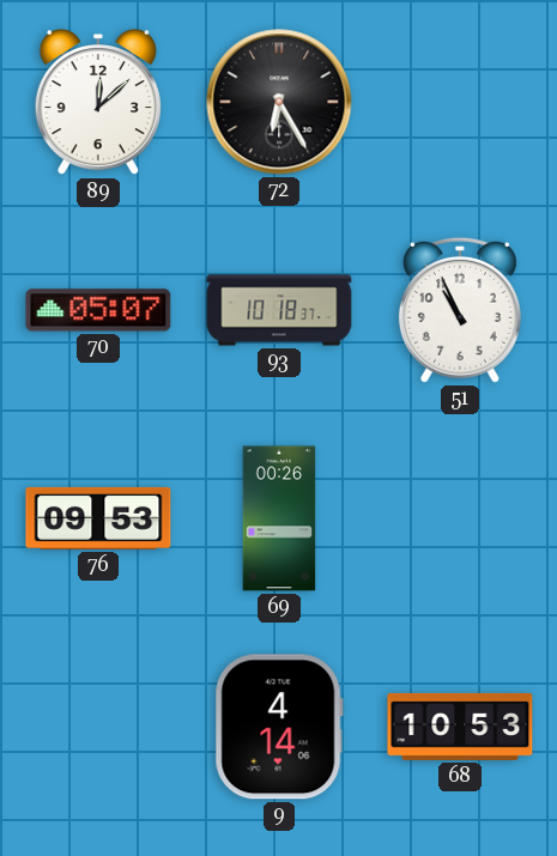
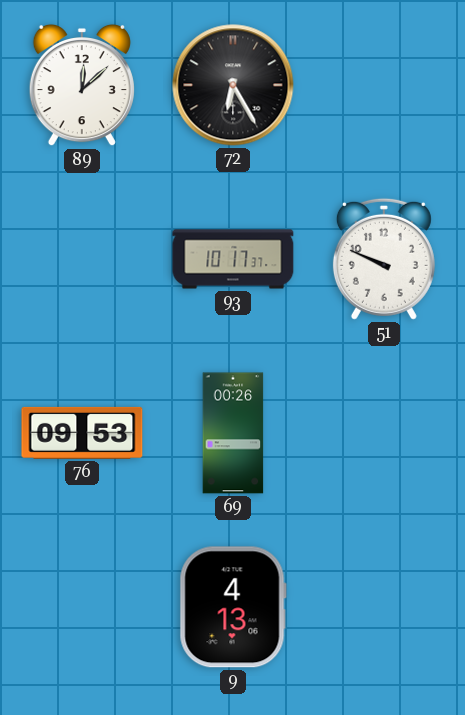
70: 05:07 -> none (98, 310)
93: 10:18 -> 10:17 (233, 259)
51: 10:56 -> 9:49 (384, 259)
9: 4:14 -> 4:13 (233, 607)
68: 10:53 -> none (460, 727)
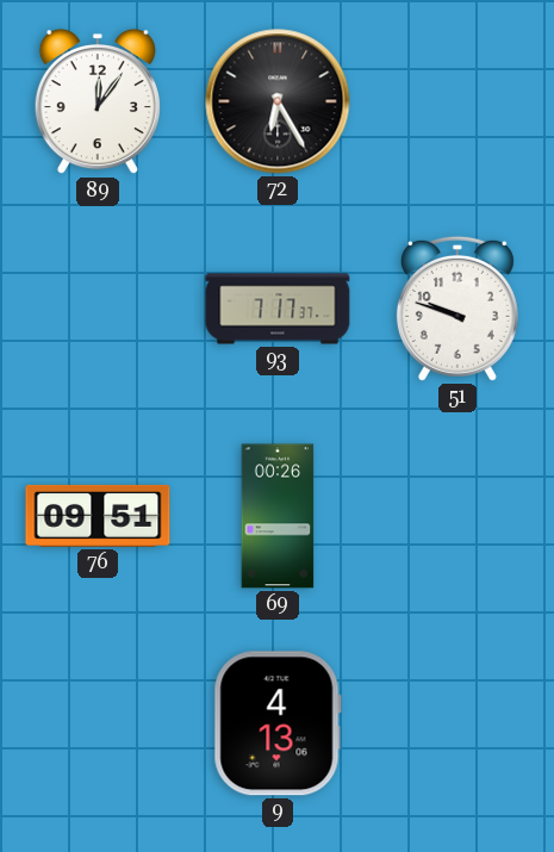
89: 12:08 -> 12:06 (98, 101)
93: 10:17 -> 7:17 (278, 309)
51: 9:49 -> 9:48 (457, 309)
76: 09:53 -> 09:51 (98, 516)
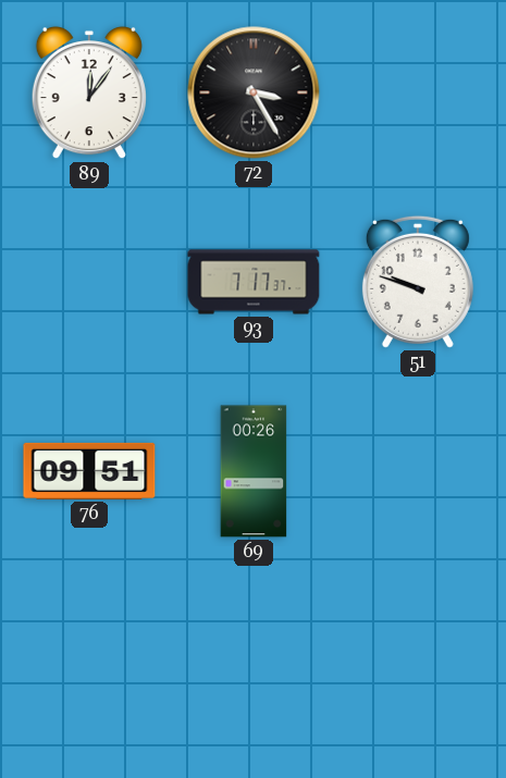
72: 6:25 -> 3:25 (254, 92)
9: 4:13 -> none (278, 723)
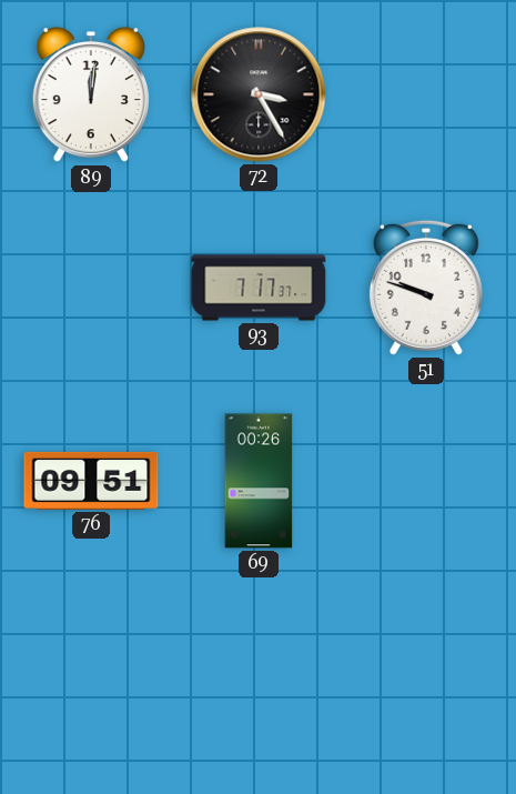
89: 12:06 -> 12:01 (91, 94)
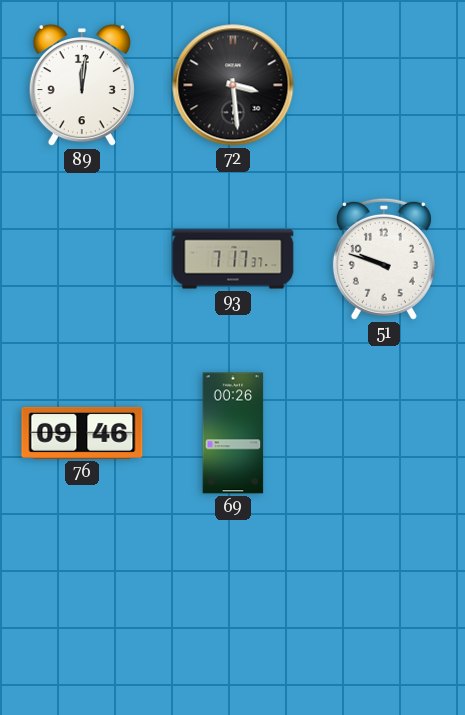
72: 3:25 -> 3:29 (233, 85)
76: 09:51 -> 09:46 (82, 433)
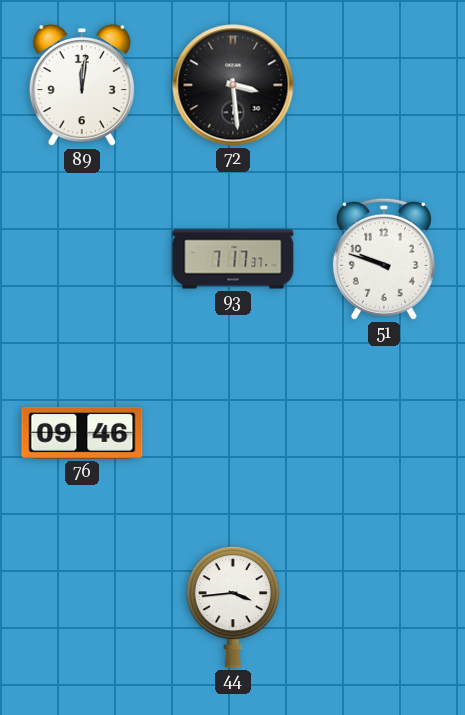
69: 00:26 -> none (233, 433)
44: none -> 3:44 (232, 607)
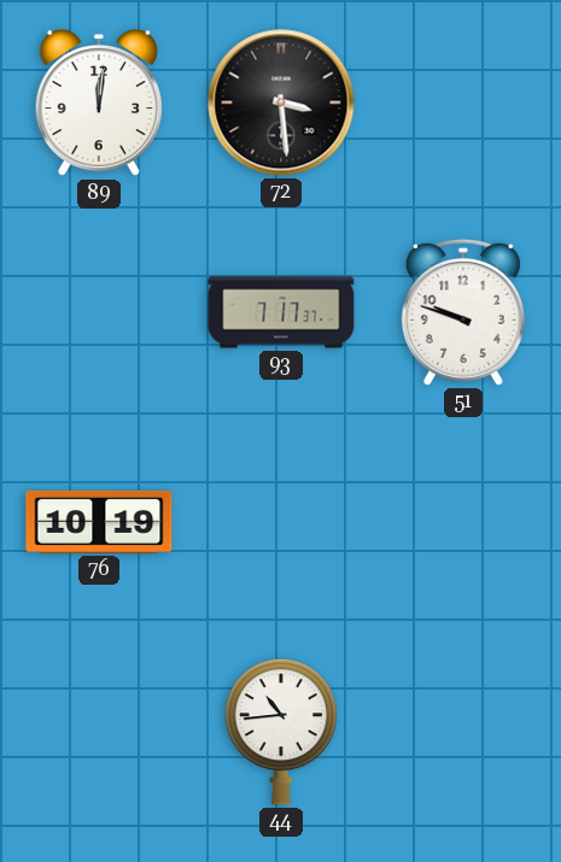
76: 09:46 -> 10:19 (99, 522)
44: 3:44 -> 10:44 (280, 732)
